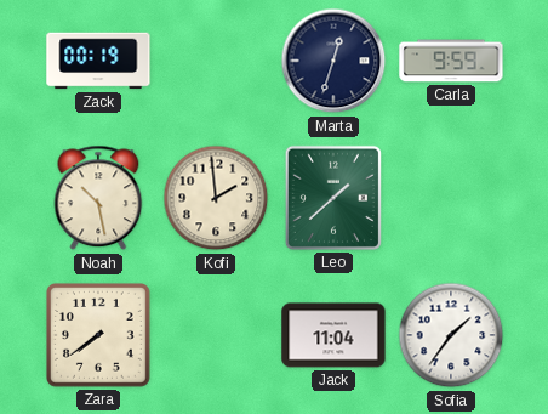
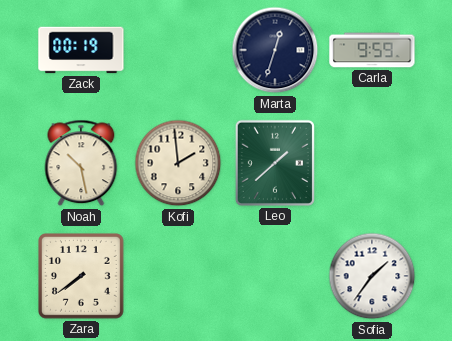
Jack: 11:04 -> none (333, 335)
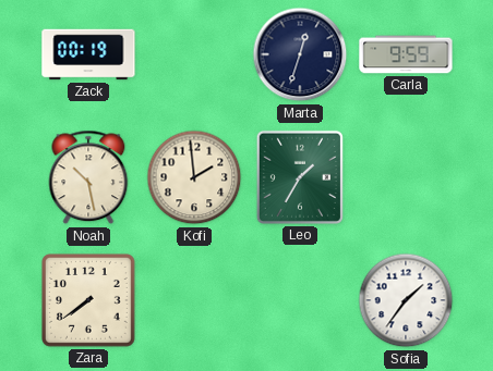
Leo: 1:38 -> 1:35 (300, 177)
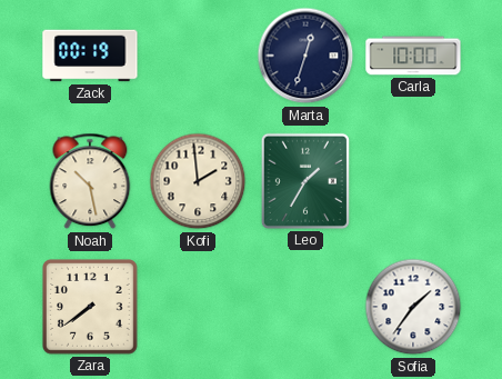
Carla: 9:59 -> 10:00 (413, 56)
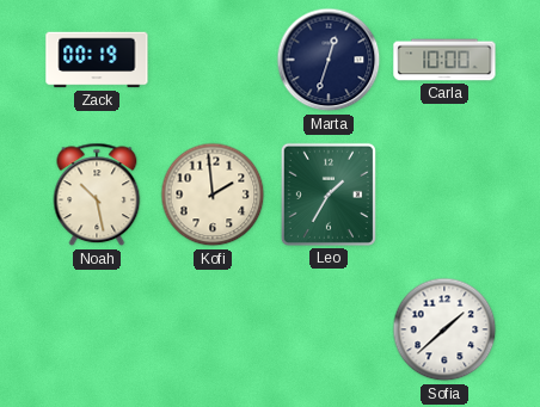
Zara: 7:39 -> none (91, 308)
Sofia: 1:36 -> 1:38 (444, 329)
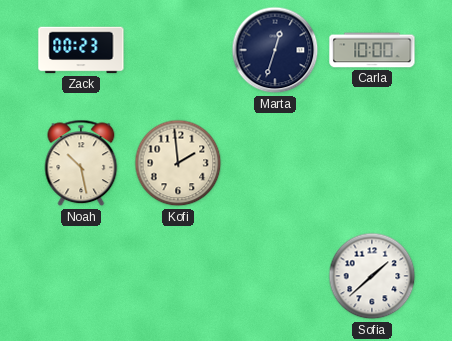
Zack: 00:19 -> 00:23 (81, 50)
Leo: 1:35 -> none (329, 195)
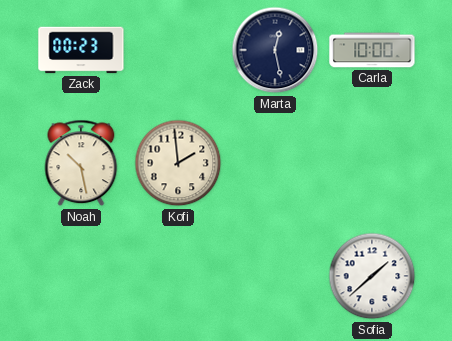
Marta: 12:33 -> 12:28 (275, 50)
